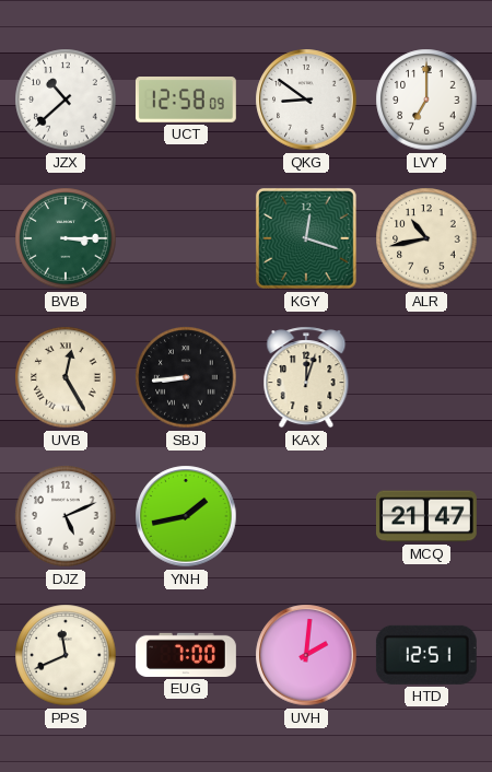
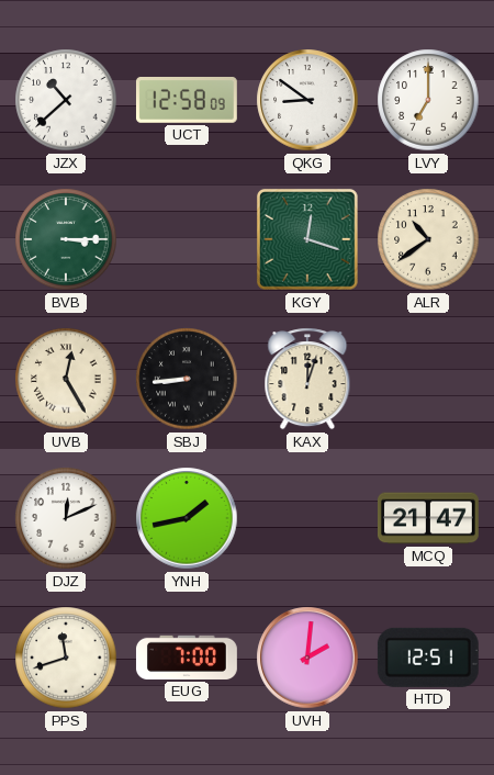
ALR: 10:43 -> 10:39 (428, 239)
DJZ: 5:11 -> 12:11 (66, 518)
PPS: 11:41 -> 11:42 (66, 658)
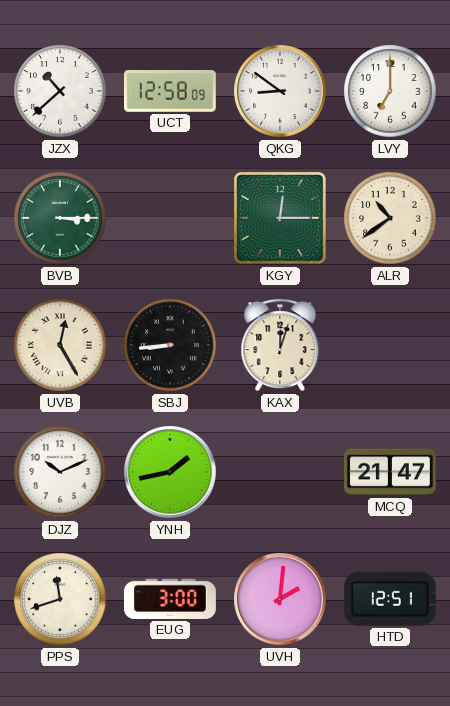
KGY: 12:18 -> 12:15 (280, 218)
DJZ: 12:11 -> 10:11 (60, 472)
EUG: 7:00 -> 3:00 (170, 599)
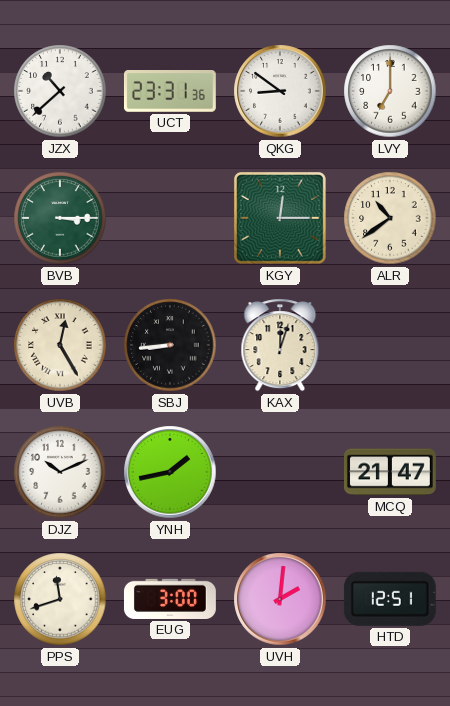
UCT: 12:58 -> 23:31 (170, 92)
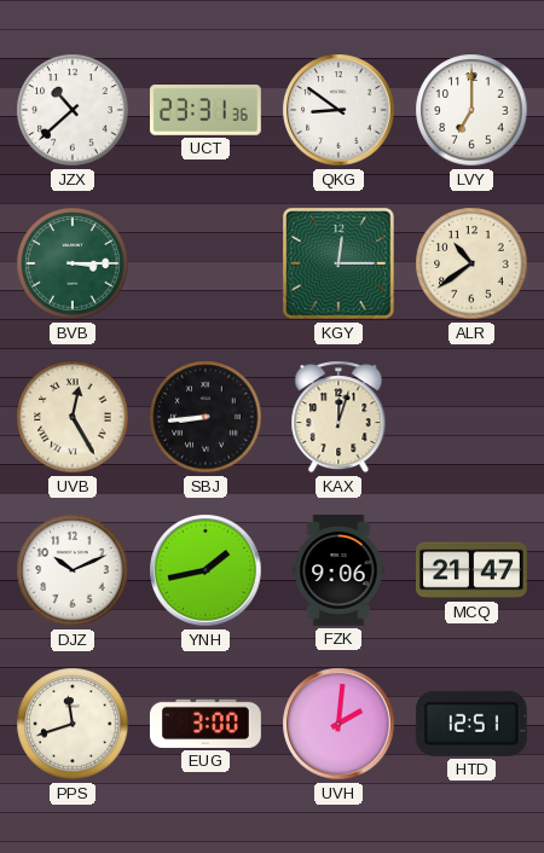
FZK: none -> 9:06 (338, 571)
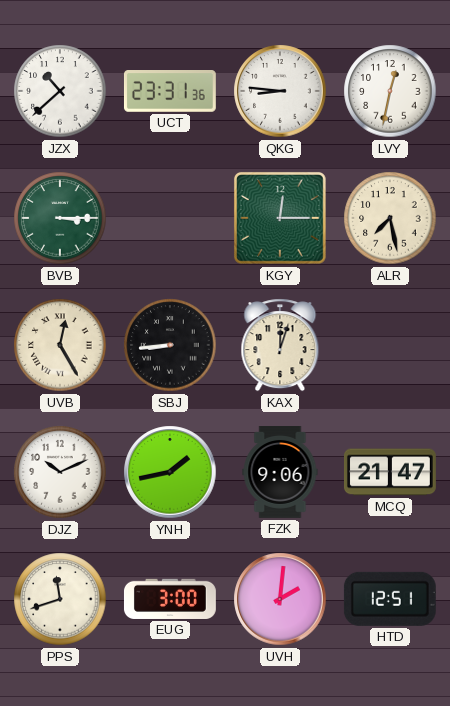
QKG: 8:51 -> 8:46 (280, 91)
LVY: 7:00 -> 12:32 (390, 91)
ALR: 10:39 -> 7:28 (390, 218)
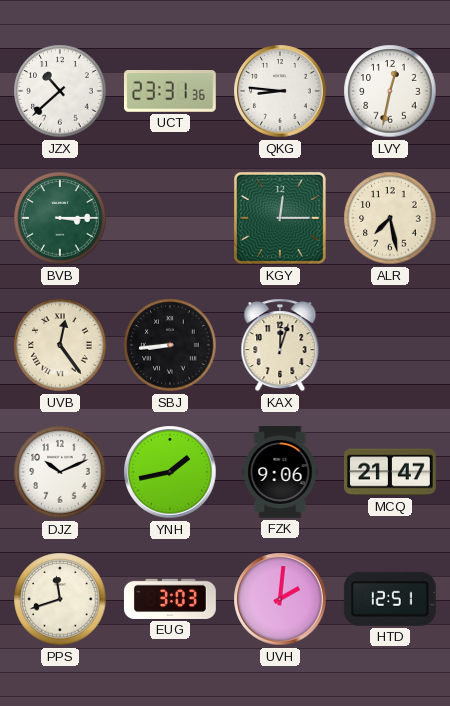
UVB: 12:25 -> 12:24 (60, 345)
EUG: 3:00 -> 3:03 (170, 599)
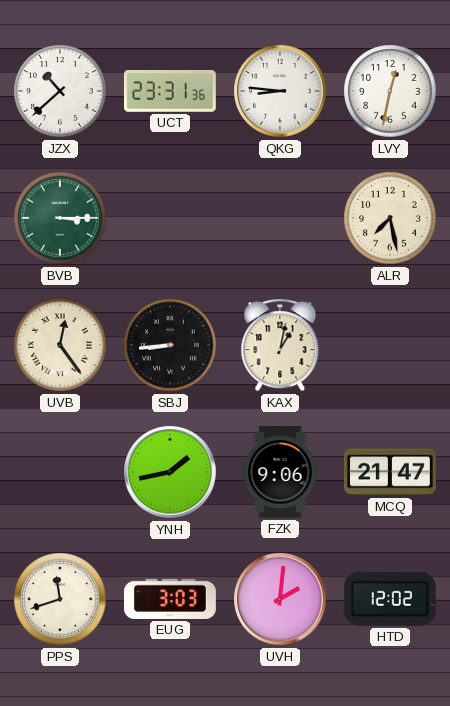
KGY: 12:15 -> none (280, 218)
KAX: 12:03 -> 1:02 (280, 345)
DJZ: 10:11 -> none (60, 472)
HTD: 12:51 -> 12:02 (390, 599)
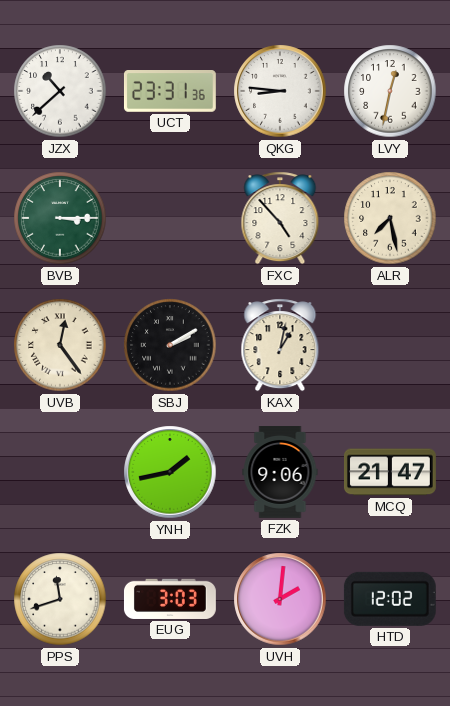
FXC: none -> 4:53 (280, 218)
SBJ: 8:44 -> 2:10 (170, 345)
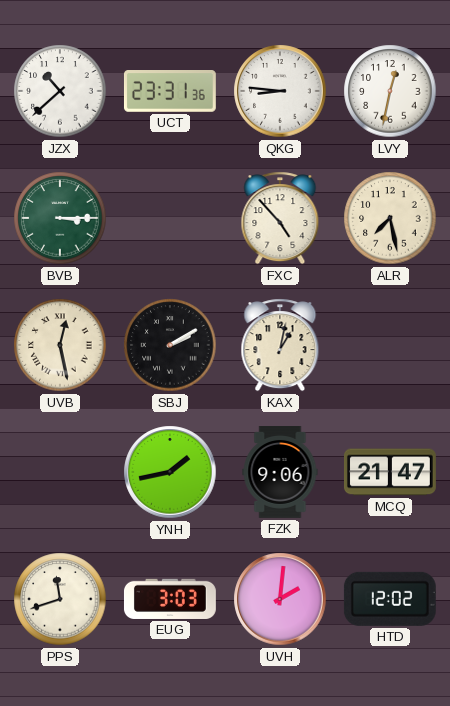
UVB: 12:24 -> 12:28 (60, 345)
